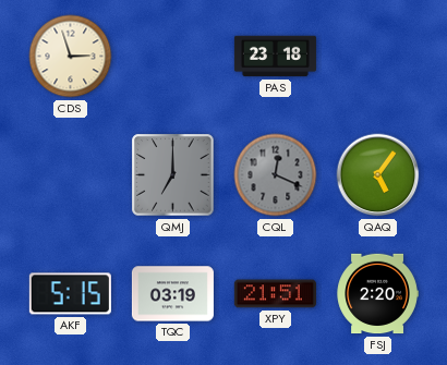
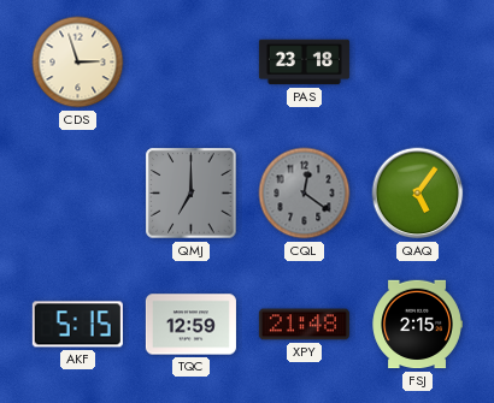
CQL: 12:19 -> 12:21 (305, 194)
TQC: 03:19 -> 12:59 (190, 325)
XPY: 21:51 -> 21:48 (304, 325)
FSJ: 2:20 -> 2:15 (417, 325)
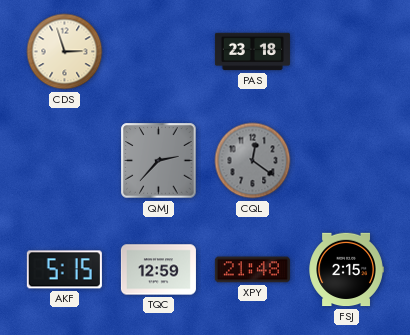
QMJ: 7:00 -> 2:37 (159, 161)
QAQ: 5:06 -> none (418, 194)
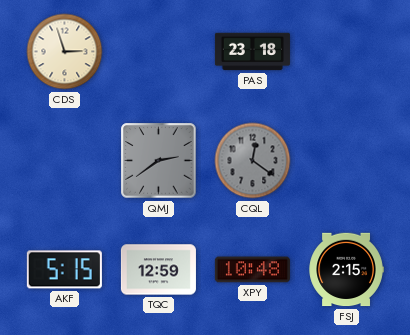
QMJ: 2:37 -> 2:39 (159, 161)
XPY: 21:48 -> 10:48 (252, 270)
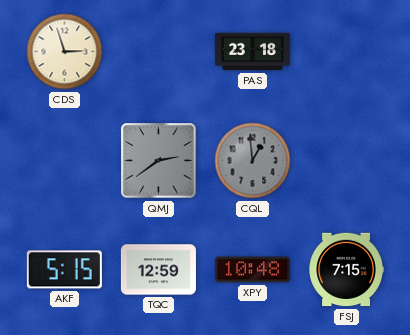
CQL: 12:21 -> 12:59 (253, 161)
FSJ: 2:15 -> 7:15 (346, 270)
